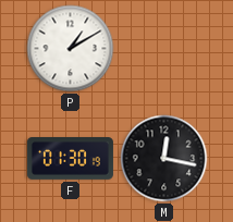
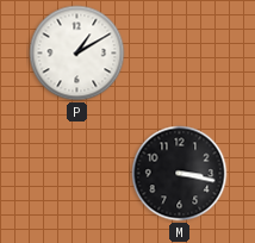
F: 01:30 -> none (70, 159)
M: 12:17 -> 3:17 (180, 174)
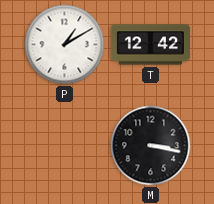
T: none -> 12:42 (150, 45)
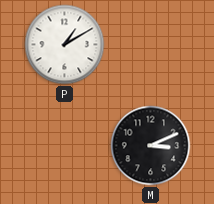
T: 12:42 -> none (150, 45)
M: 3:17 -> 3:11 (151, 146)
